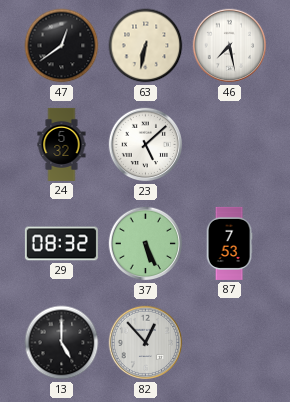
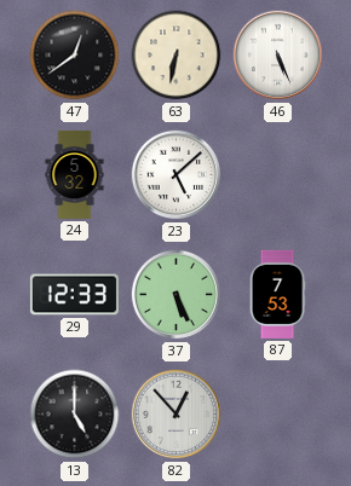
46: 7:28 -> 5:26 (278, 56)
29: 08:32 -> 12:33 (74, 295)
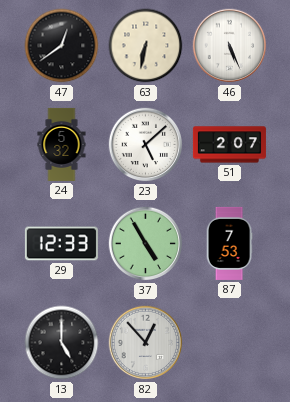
51: none -> 2:07 (229, 145)
37: 5:26 -> 4:55 (146, 244)
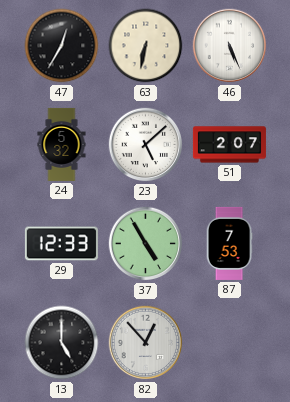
47: 12:39 -> 12:35 (62, 46)
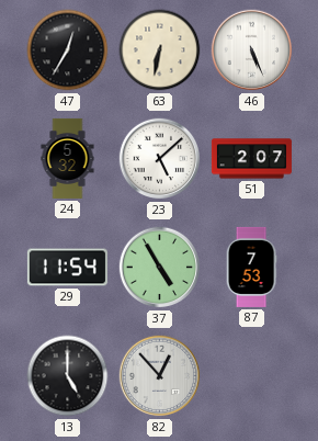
29: 12:33 -> 11:54 (67, 268)
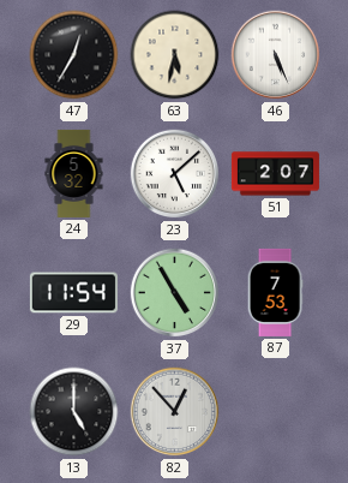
63: 6:32 -> 5:32 (175, 55)
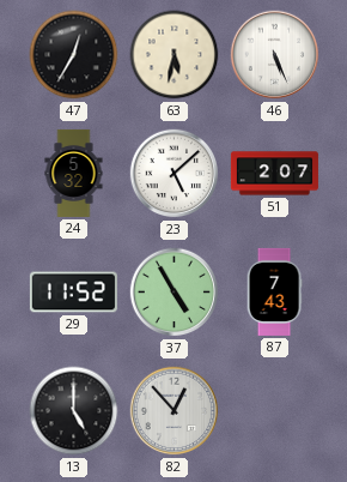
29: 11:54 -> 11:52 (73, 293)
87: 7:53 -> 7:43 (274, 291)
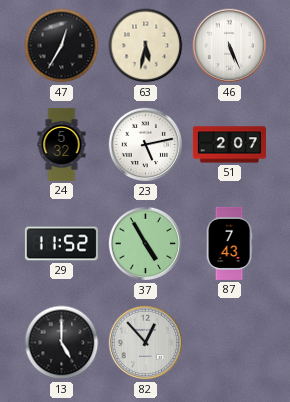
23: 5:08 -> 5:13 (146, 145)
